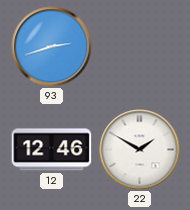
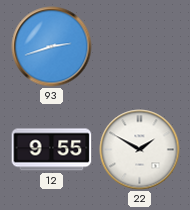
12: 12:46 -> 9:55 (52, 150)
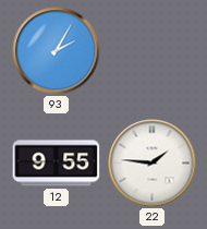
93: 2:42 -> 2:05 (57, 51)
22: 1:50 -> 1:46 (153, 164)
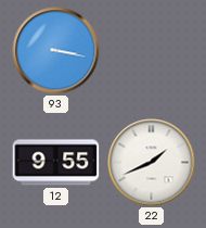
93: 2:05 -> 3:17 (56, 51)
22: 1:46 -> 1:41 (152, 163)
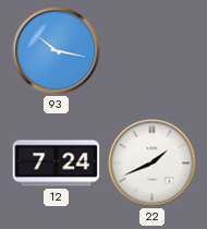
93: 3:17 -> 10:17 (57, 51)
12: 9:55 -> 7:24 (57, 164)
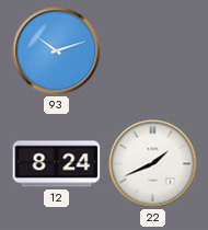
93: 10:17 -> 10:12 (57, 51)
12: 7:24 -> 8:24 (57, 164)
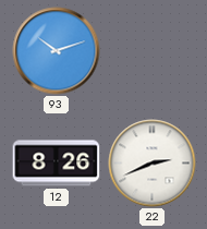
12: 8:24 -> 8:26 (57, 164)
22: 1:41 -> 2:41 (153, 164)
